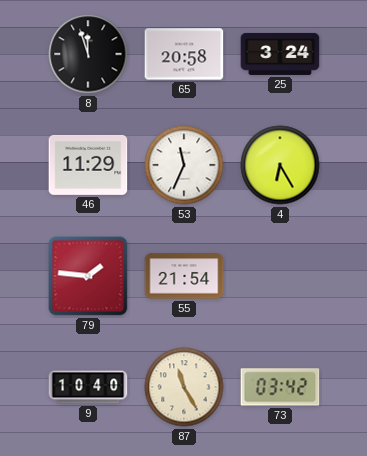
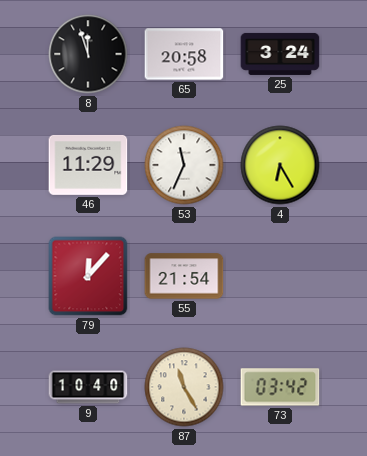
79: 1:46 -> 12:07 (88, 276)
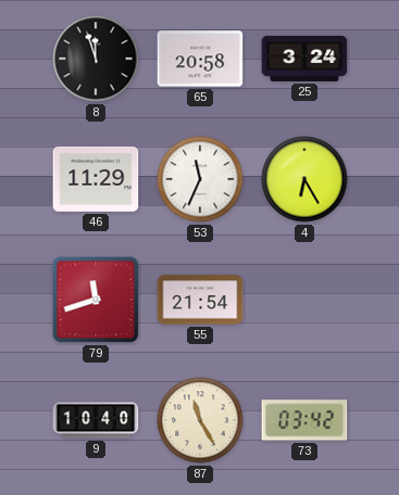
79: 12:07 -> 11:42 (96, 300)
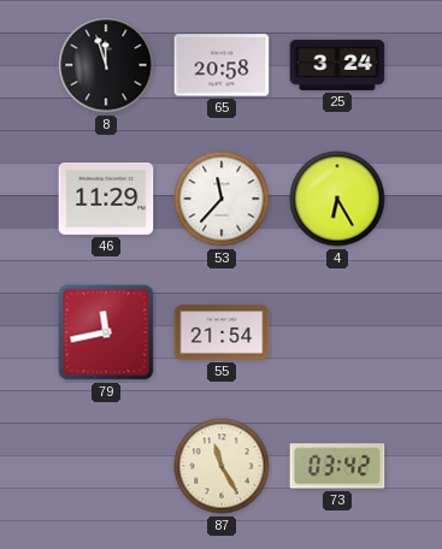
53: 11:34 -> 11:37 (222, 199)
79: 11:42 -> 11:43 (106, 332)
9: 10:40 -> none (96, 420)
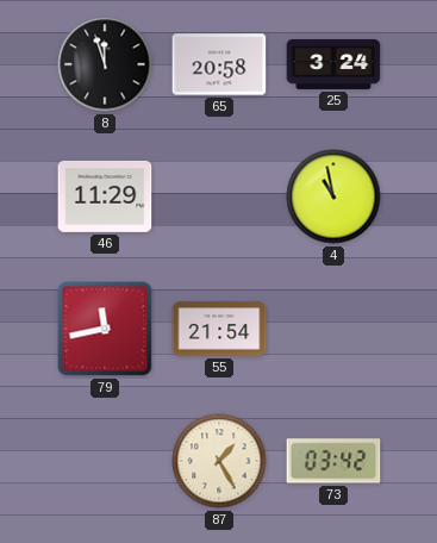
53: 11:37 -> none (222, 199)
4: 6:25 -> 10:58 (333, 196)
87: 11:25 -> 1:25 (219, 461)
